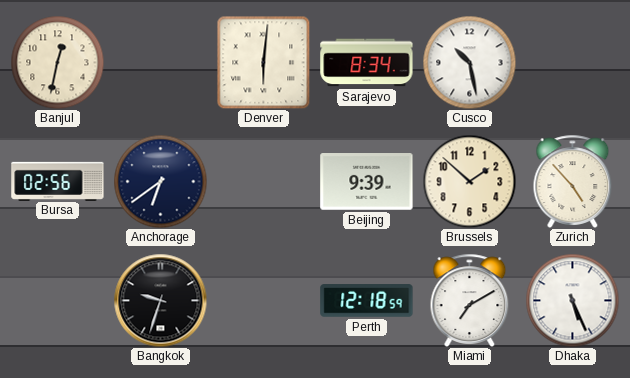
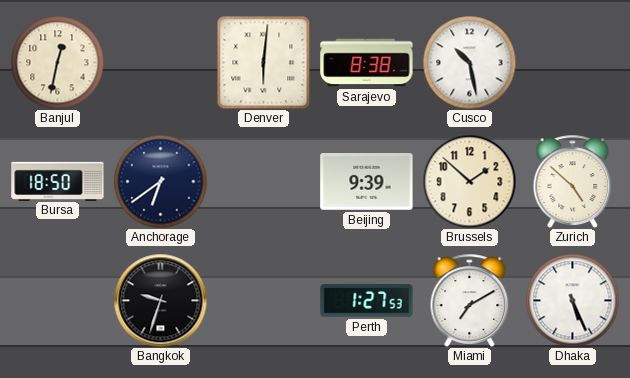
Sarajevo: 8:34 -> 8:38 (367, 63)
Bursa: 02:56 -> 18:50 (58, 181)
Zurich: 4:53 -> 4:52 (573, 181)
Perth: 12:18 -> 1:27 (367, 301)
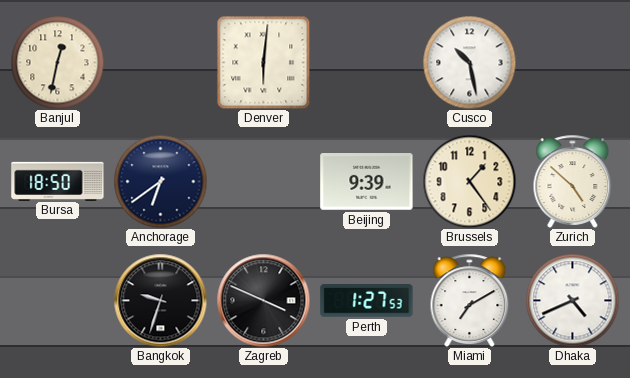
Sarajevo: 8:38 -> none (367, 63)
Brussels: 1:52 -> 1:24 (469, 181)
Zagreb: none -> 3:49 (263, 300)
Dhaka: 5:26 -> 4:41 (572, 300)
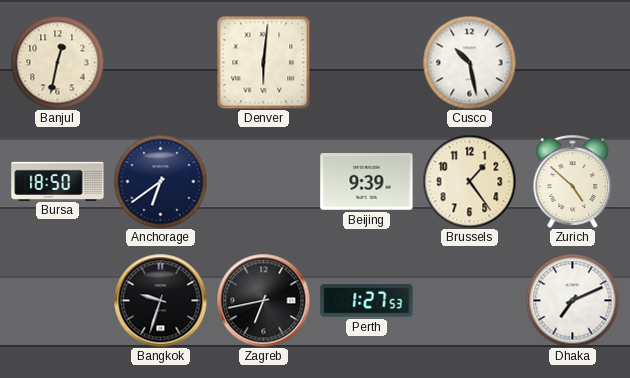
Zagreb: 3:49 -> 6:43 (263, 300)
Miami: 7:10 -> none (470, 300)
Dhaka: 4:41 -> 7:11 (572, 300)
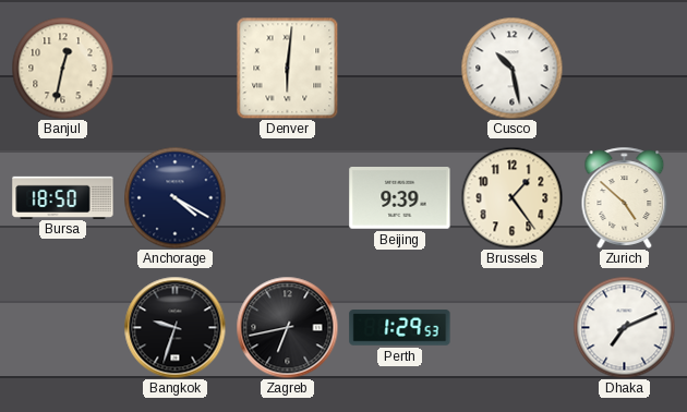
Anchorage: 6:39 -> 4:20 (174, 197)
Perth: 1:27 -> 1:29 (400, 328)
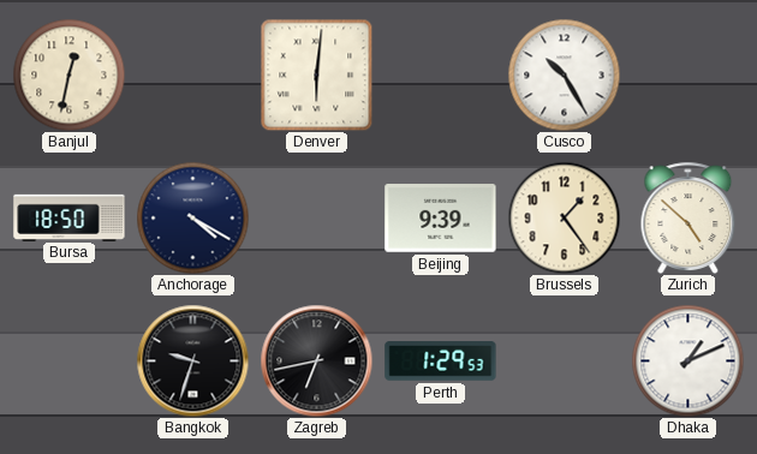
Cusco: 10:28 -> 10:25 (564, 74)
Dhaka: 7:11 -> 1:11 (687, 360)
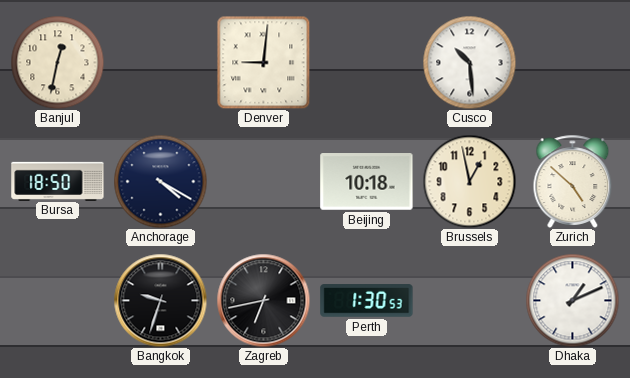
Denver: 6:01 -> 9:01 (263, 62)
Cusco: 10:25 -> 10:29 (469, 62)
Beijing: 9:39 -> 10:18 (367, 182)
Brussels: 1:24 -> 12:58 (469, 181)
Perth: 1:29 -> 1:30 (367, 301)
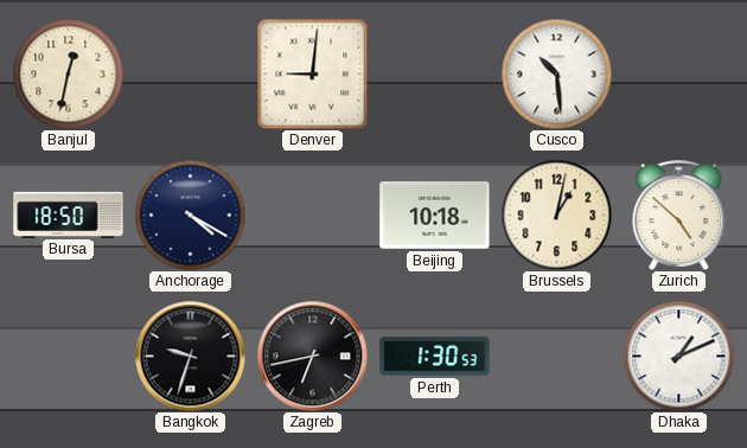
Brussels: 12:58 -> 1:02 (556, 215)
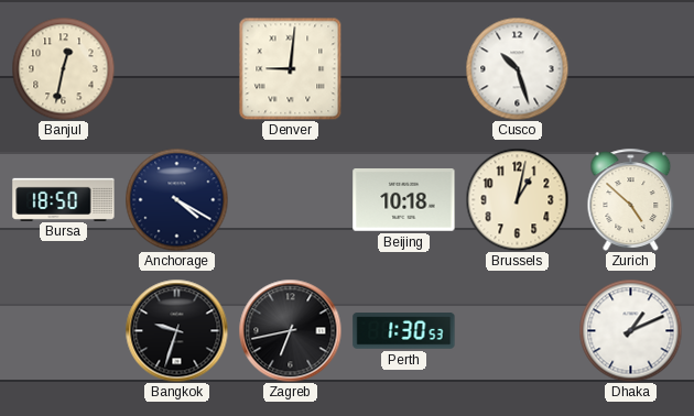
Cusco: 10:29 -> 10:27 (517, 68)
